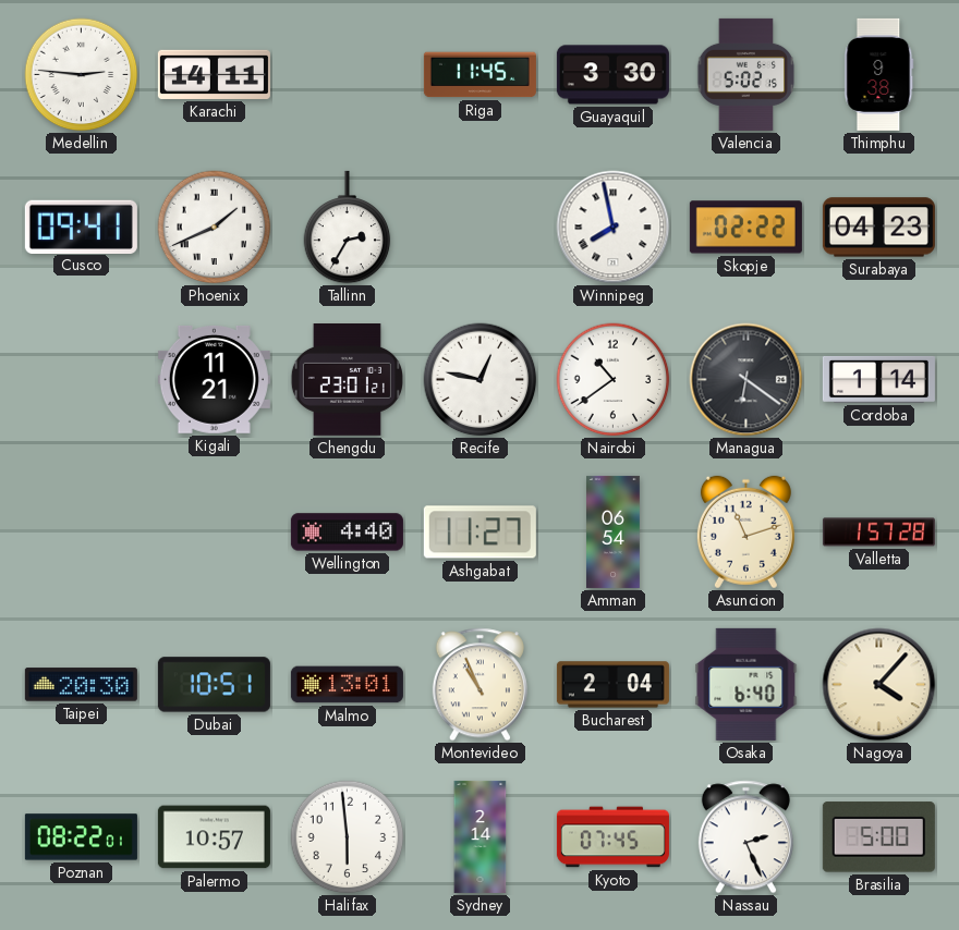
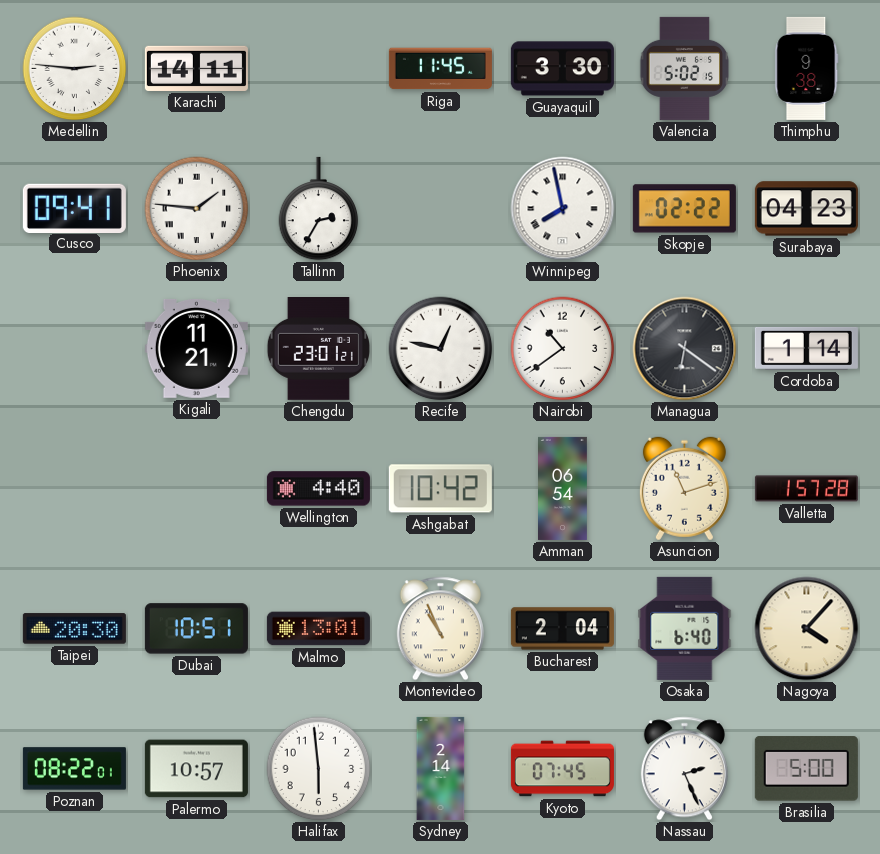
Phoenix: 1:41 -> 1:46 (197, 209)
Ashgabat: 11:27 -> 10:42 (440, 489)
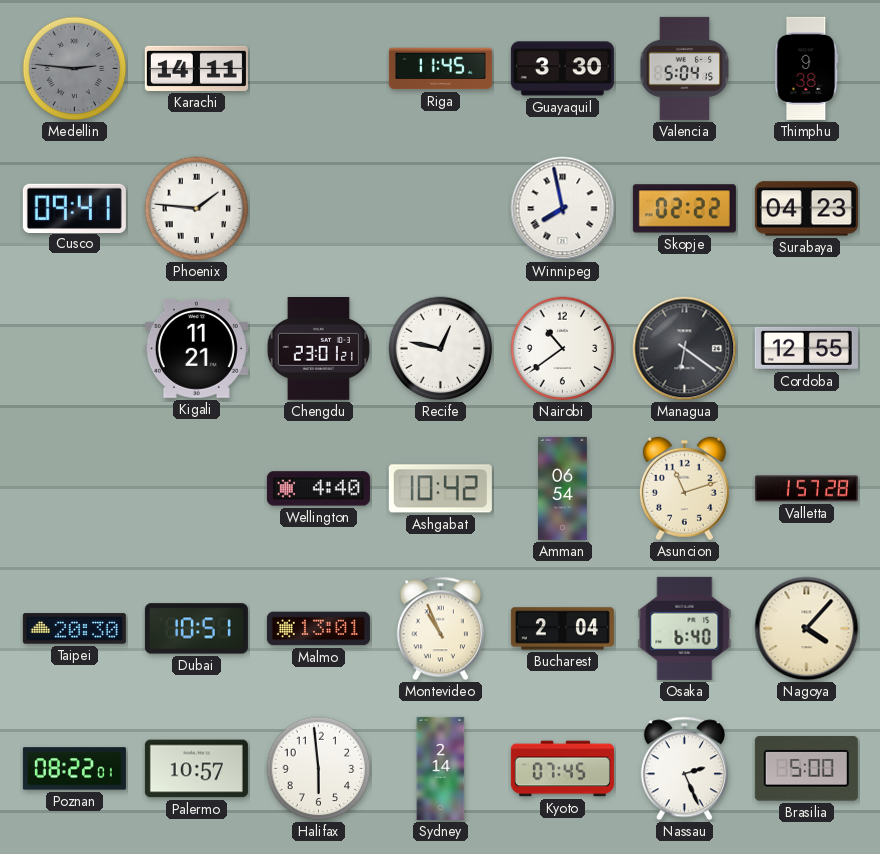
Medellin dial: white -> grey (75, 69)
Valencia: 5:02 -> 5:04 (685, 68)
Tallinn: 2:35 -> none (319, 209)
Cordoba: 1:14 -> 12:55 (806, 348)
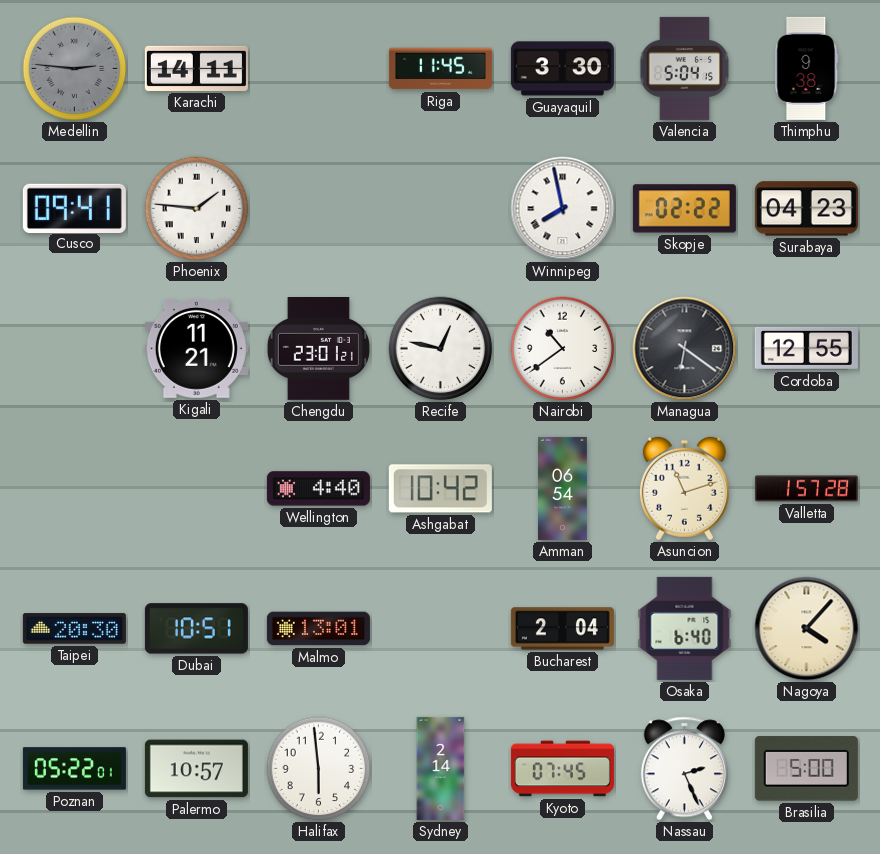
Montevideo: 10:56 -> none (440, 629)
Poznan: 08:22 -> 05:22 (74, 769)
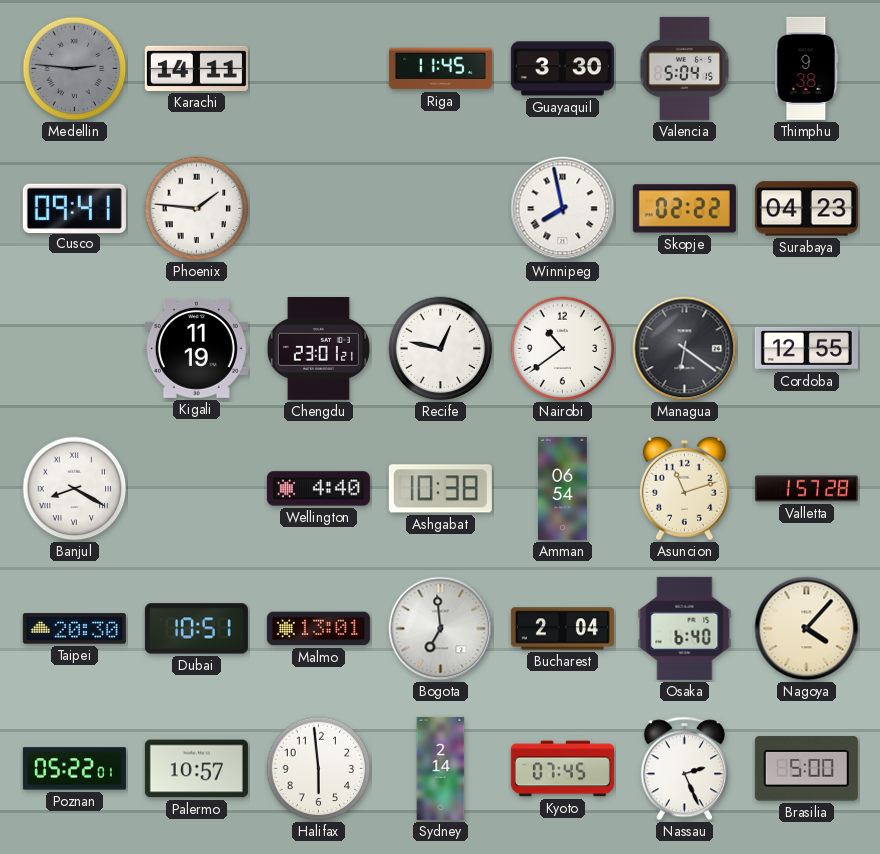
Kigali: 11:21 -> 11:19 (196, 348)
Banjul: none -> 8:20 (75, 489)
Ashgabat: 10:42 -> 10:38 (440, 489)
Bogota: none -> 6:59 (441, 629)
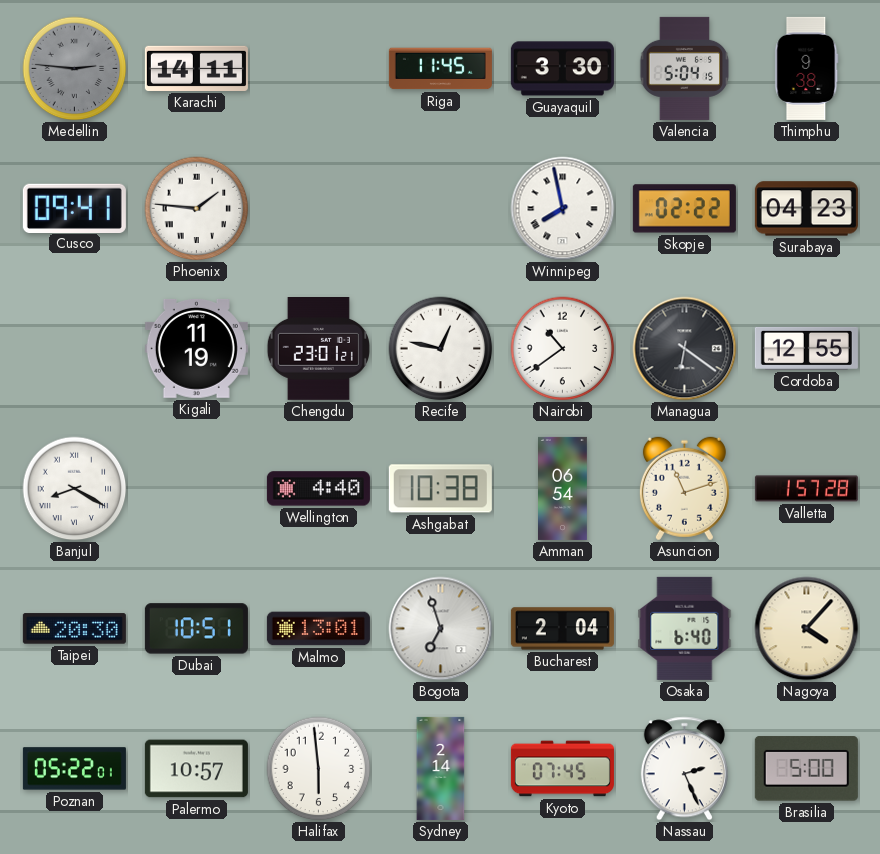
Bogota: 6:59 -> 6:57 (441, 629)
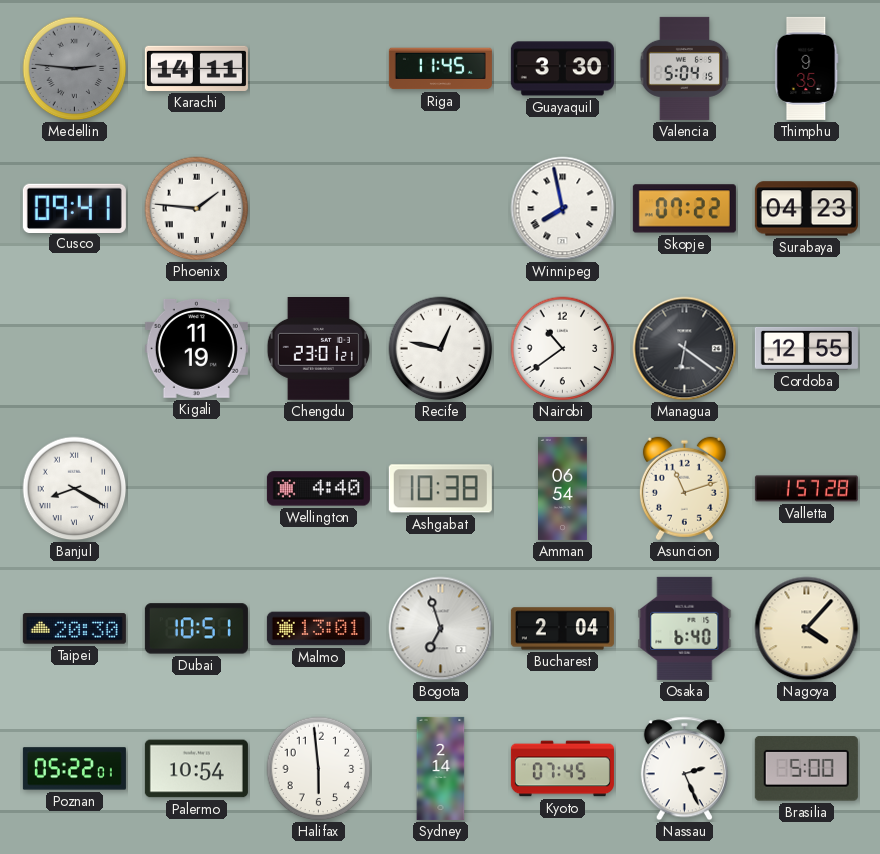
Thimphu: 9:38 -> 9:35 (807, 68)
Skopje: 02:22 -> 07:22 (684, 209)
Palermo: 10:57 -> 10:54 (196, 769)
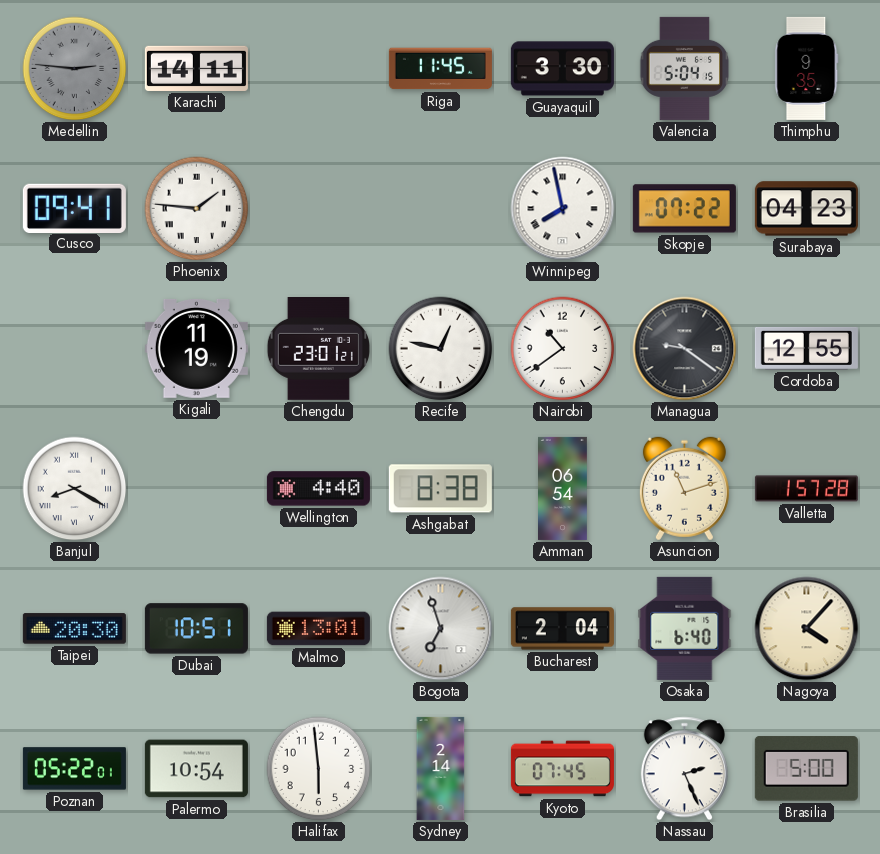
Managua: 6:21 -> 9:21 (685, 349)
Ashgabat: 10:38 -> 8:38 (440, 489)
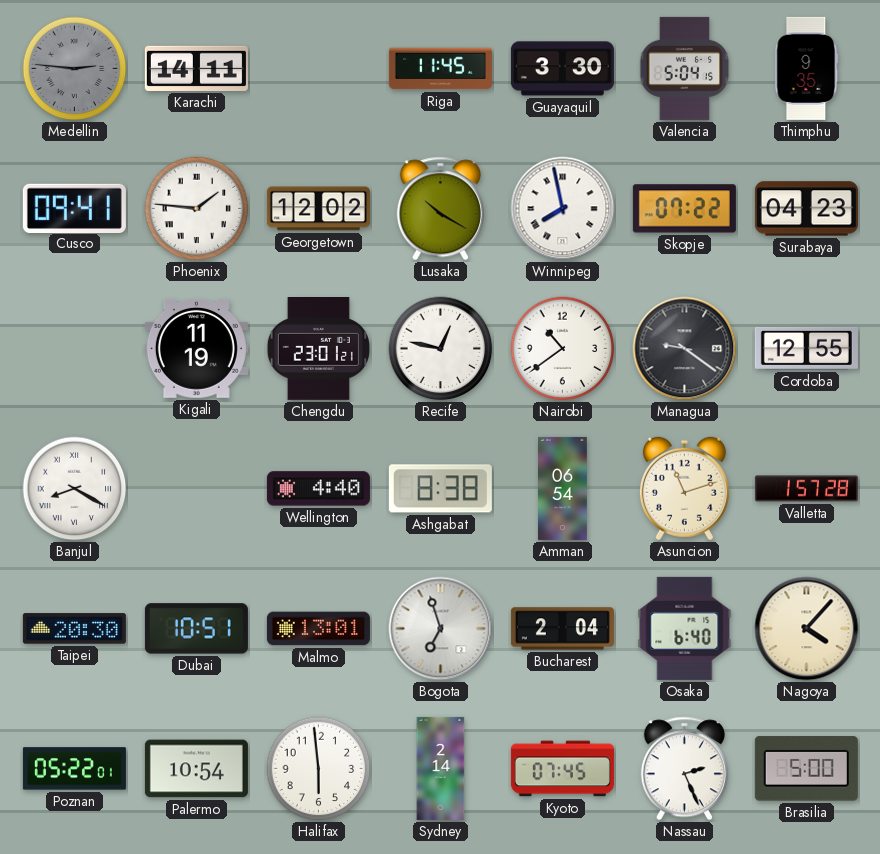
Georgetown: none -> 12:02 (318, 209)
Lusaka: none -> 10:20 (440, 209)
